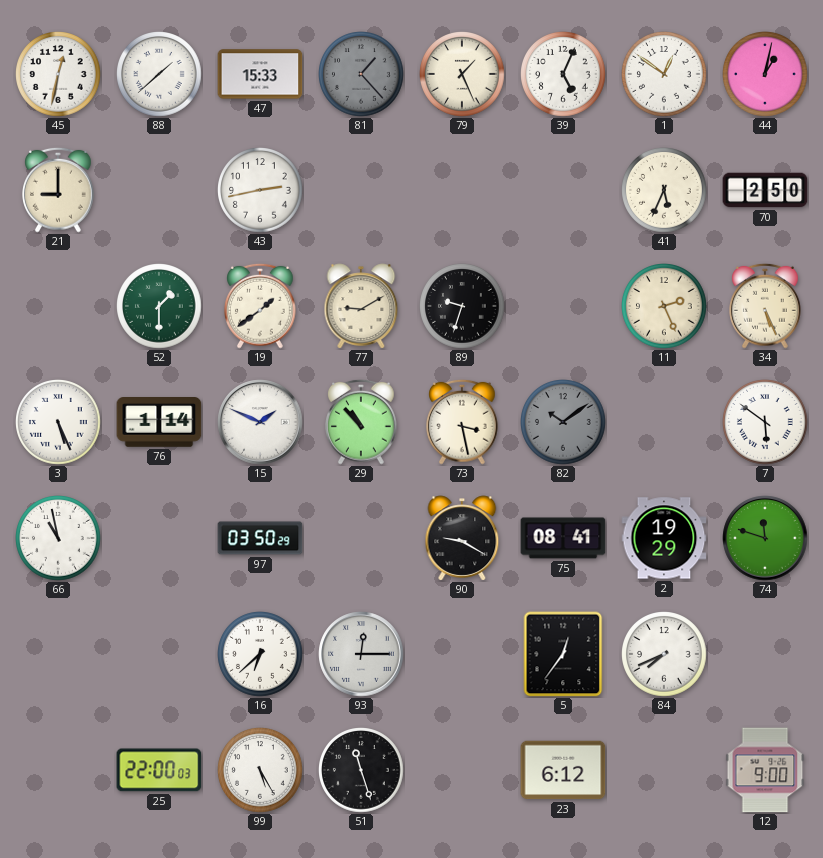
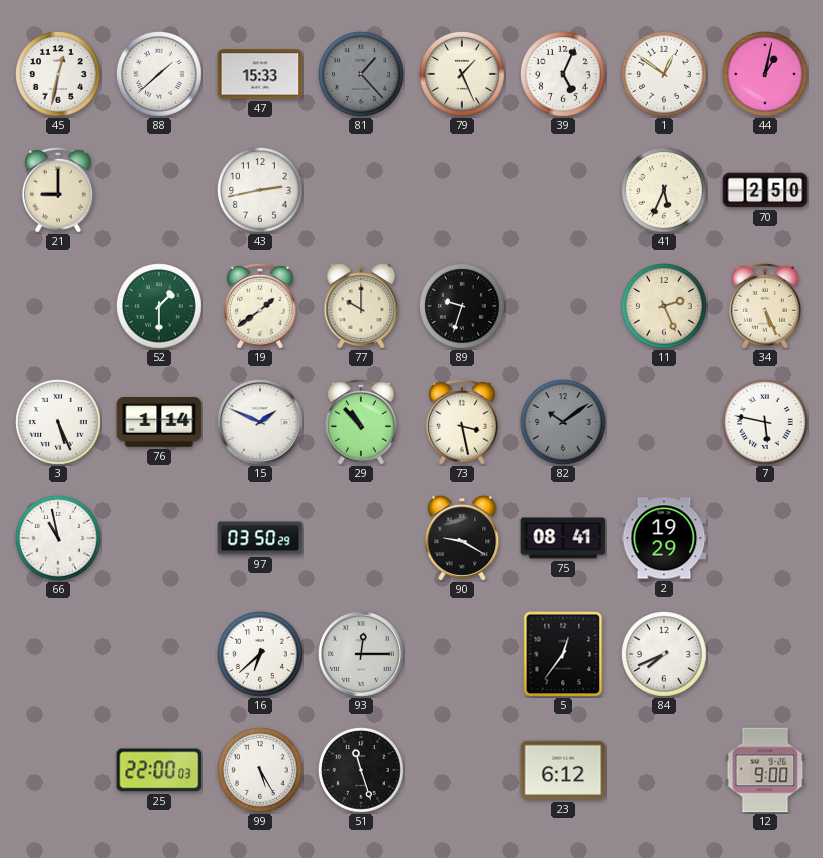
77: 9:10 -> 10:00 (361, 306)
7: 5:51 -> 5:47 (765, 422)
74: 11:48 -> none (765, 538)
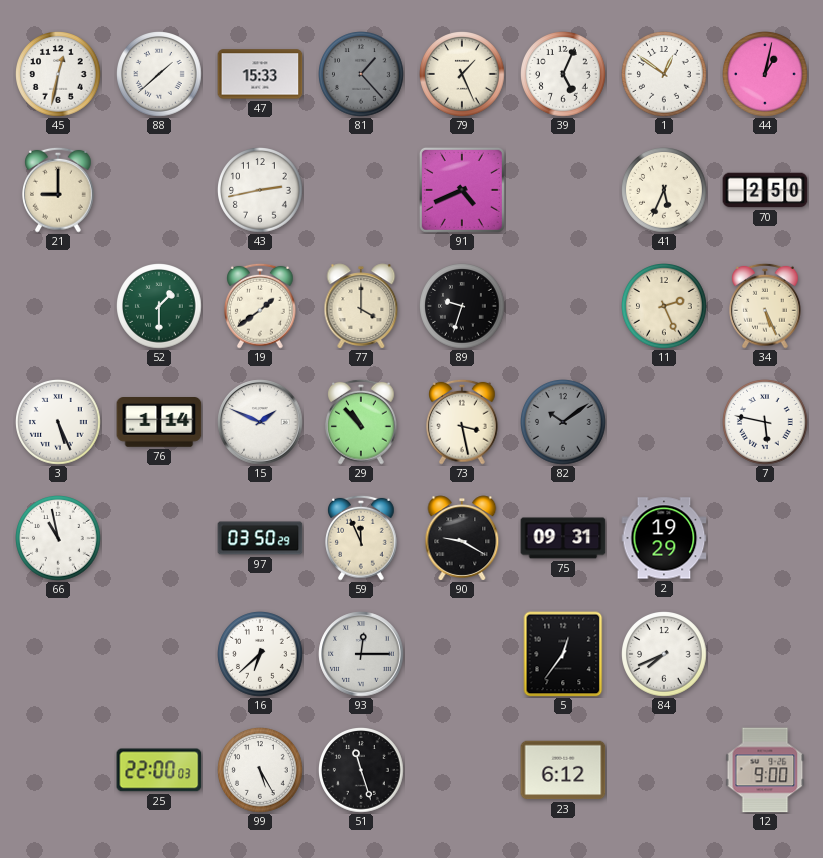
91: none -> 4:41 (462, 190)
77: 10:00 -> 4:00 (361, 306)
59: none -> 11:56 (362, 538)
75: 08:41 -> 09:31 (563, 538)
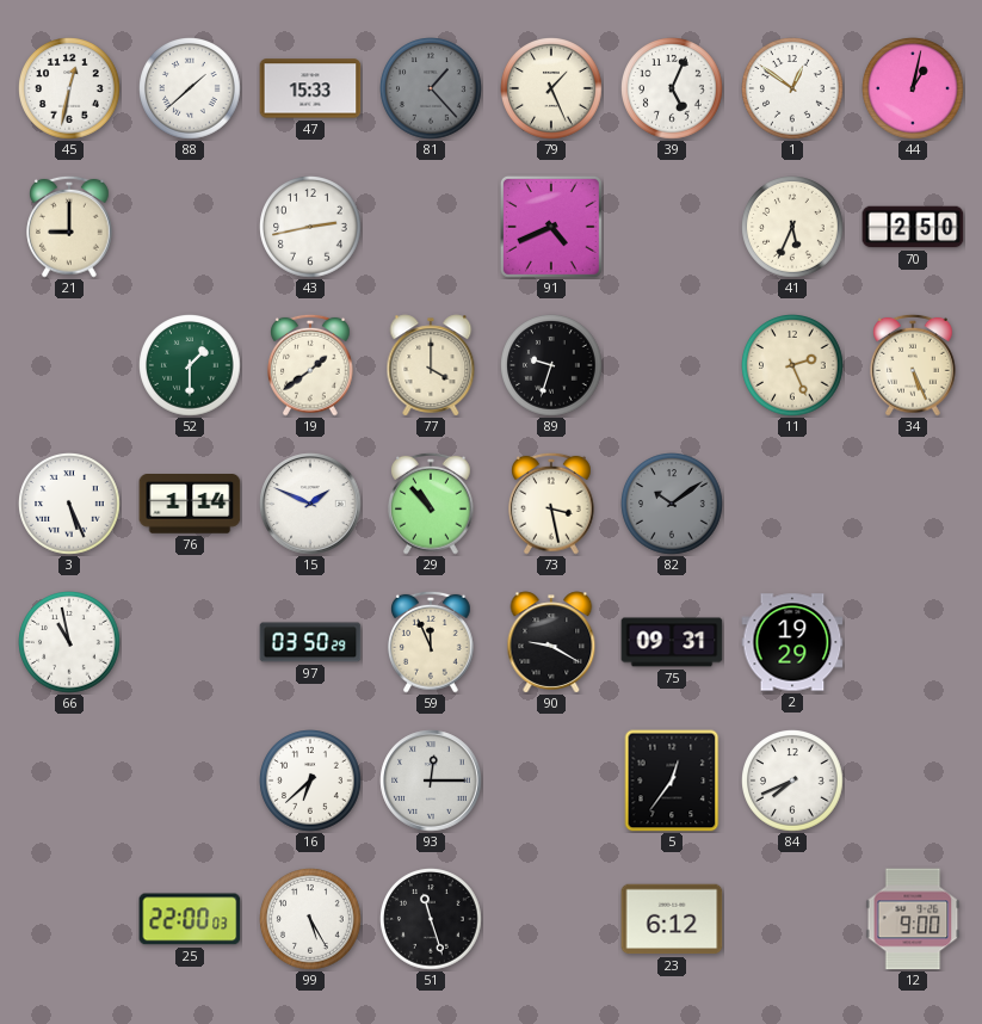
7: 5:47 -> none (765, 422)
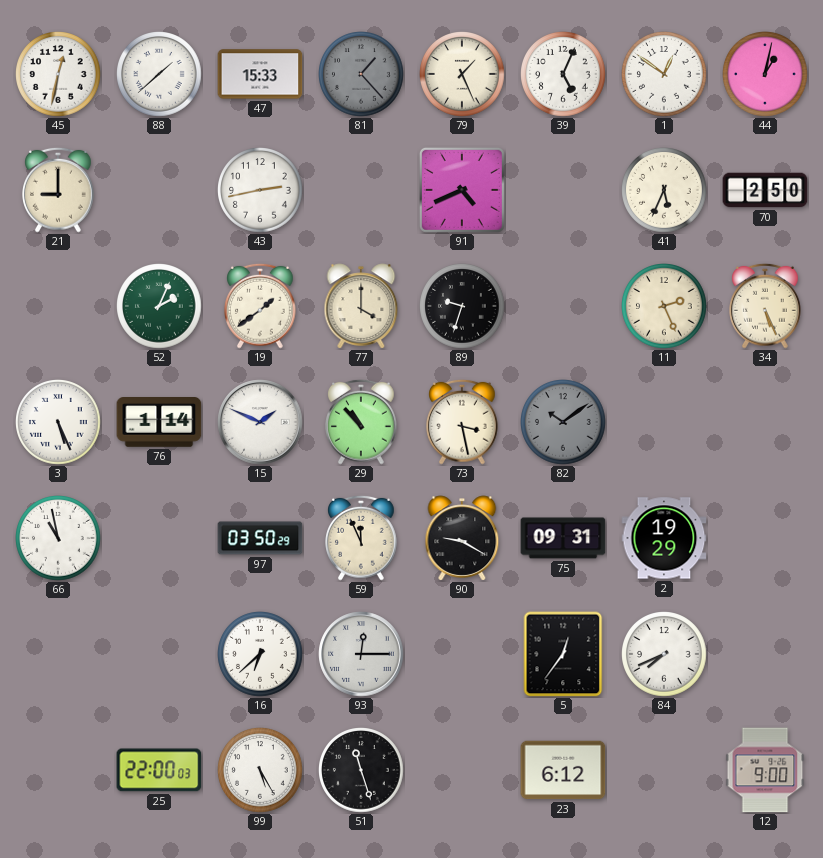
52: 1:30 -> 2:04 (159, 306)
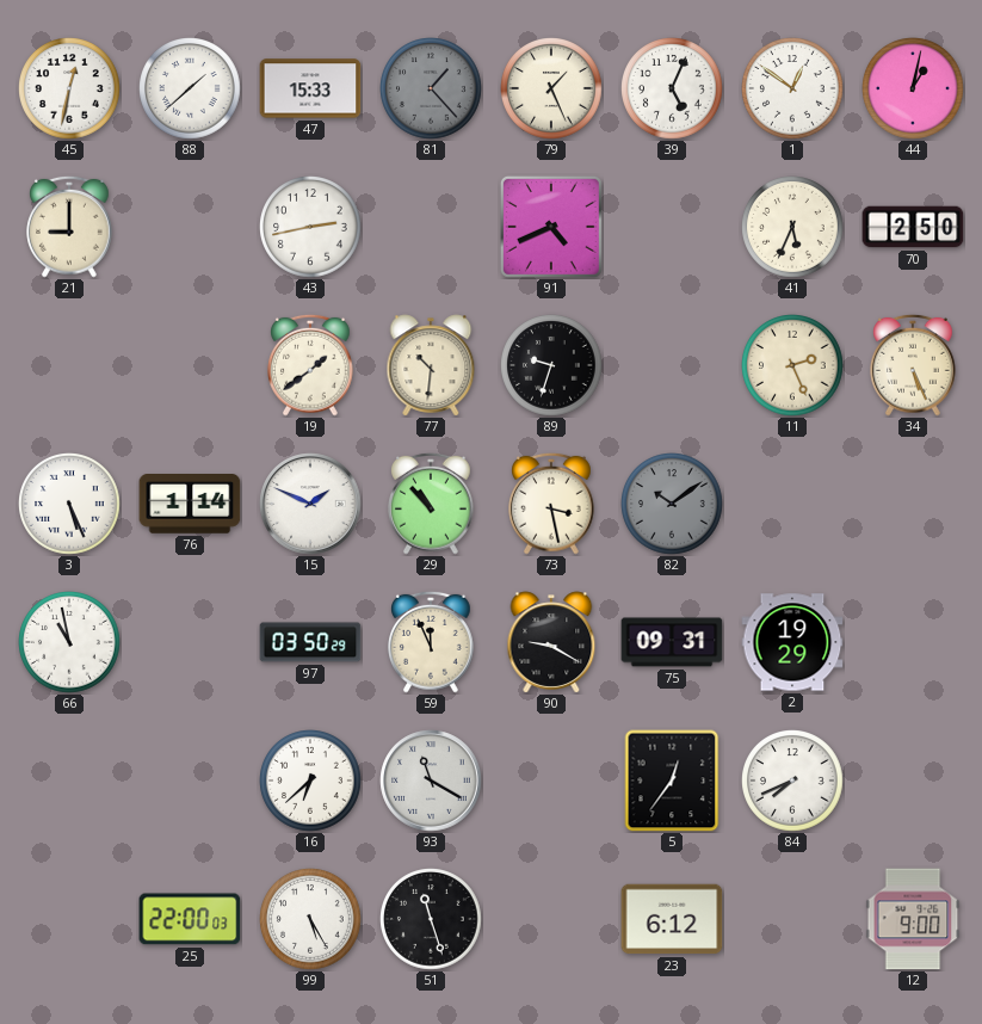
52: 2:04 -> none (159, 306)
77: 4:00 -> 10:31 (431, 365)
93: 12:15 -> 11:20 (431, 781)
